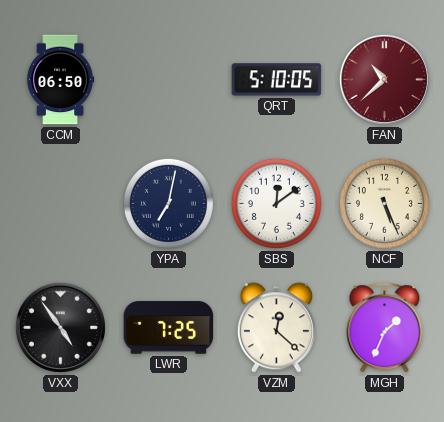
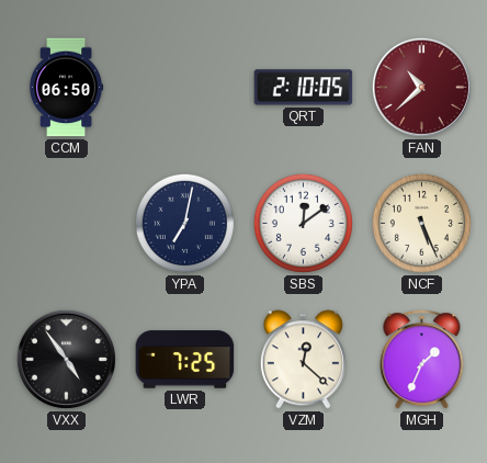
QRT: 5:10 -> 2:10 (304, 88)
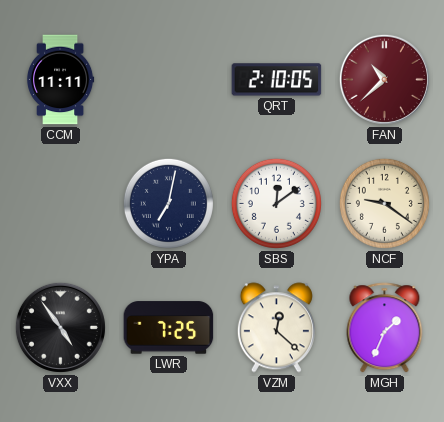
CCM: 06:50 -> 11:11 (60, 80)
NCF: 5:26 -> 9:21 (384, 203)
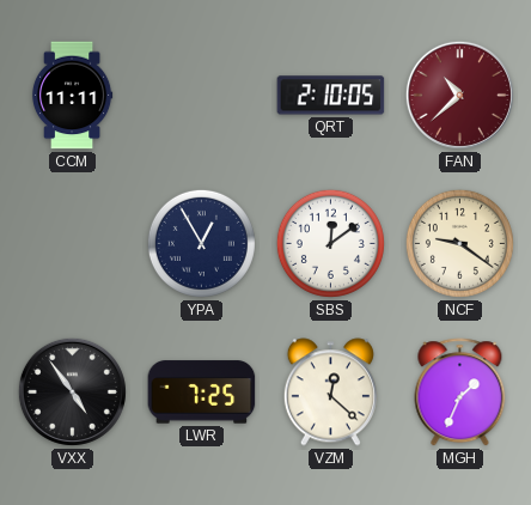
YPA: 7:02 -> 12:55 (201, 243)
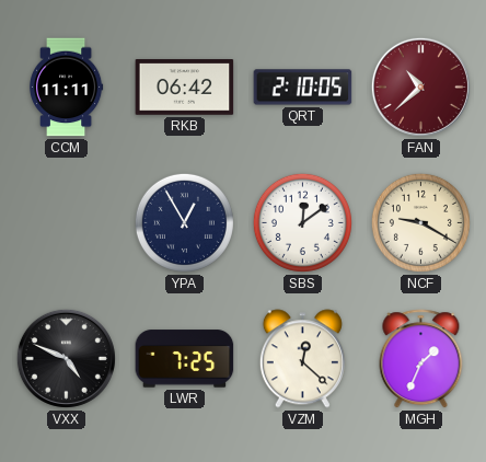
RKB: none -> 06:42 (185, 88)
NCF: 9:21 -> 9:20 (420, 222)
VXX: 4:54 -> 4:49 (66, 358)
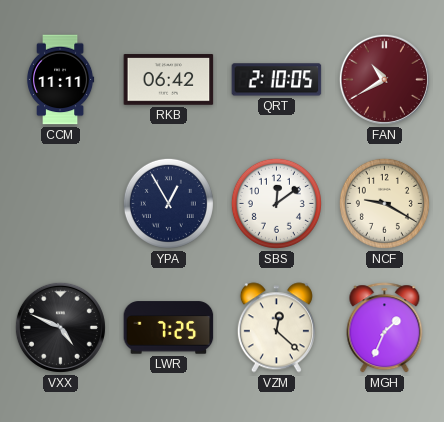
FAN: 10:38 -> 10:40 (384, 79)
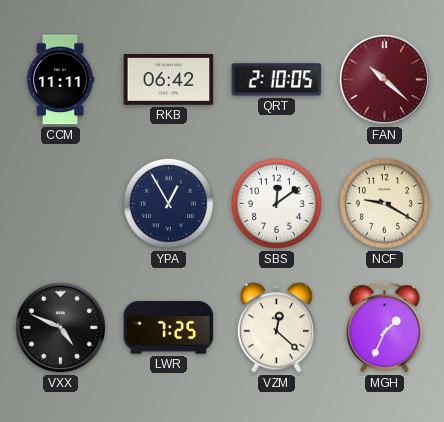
FAN: 10:40 -> 10:22 (384, 79)
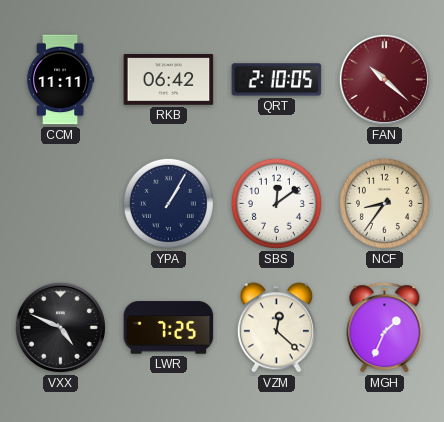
YPA: 12:55 -> 1:05 (168, 203)
NCF: 9:20 -> 8:36 (384, 203)
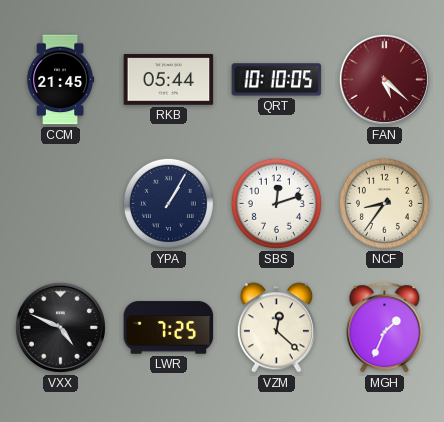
CCM: 11:11 -> 21:45 (60, 80)
RKB: 06:42 -> 05:44 (169, 80)
QRT: 2:10 -> 10:10 (277, 80)
FAN: 10:22 -> 5:22 (384, 79)
SBS: 12:09 -> 12:12 (276, 203)
